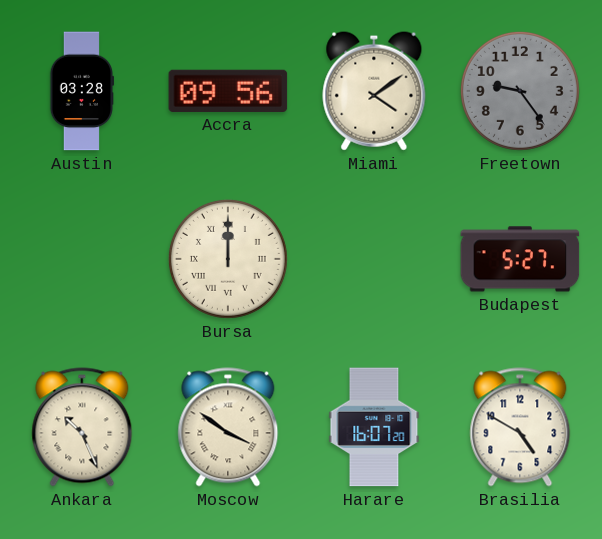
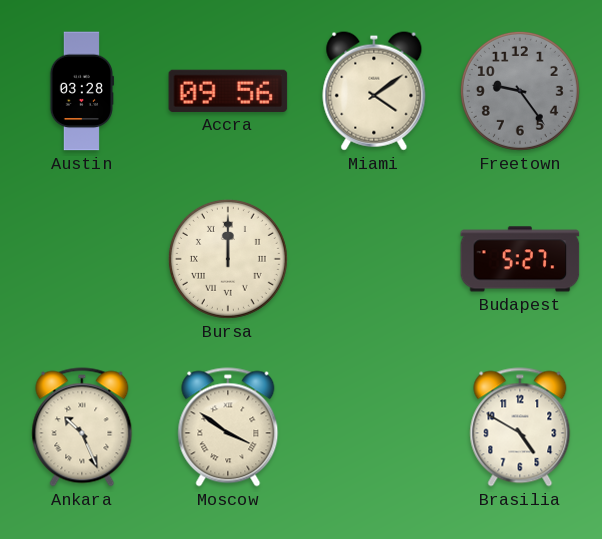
Harare: 16:07 -> none (374, 427)
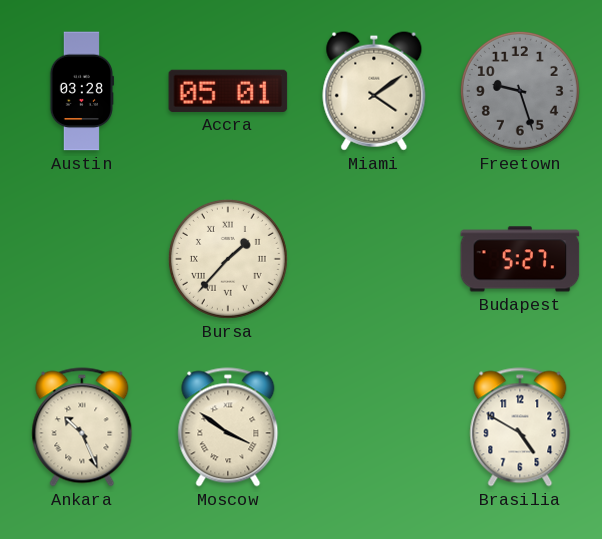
Accra: 09:56 -> 05:01 (228, 91)
Freetown: 9:24 -> 9:27 (520, 91)
Bursa: 12:00 -> 1:37 (228, 259)
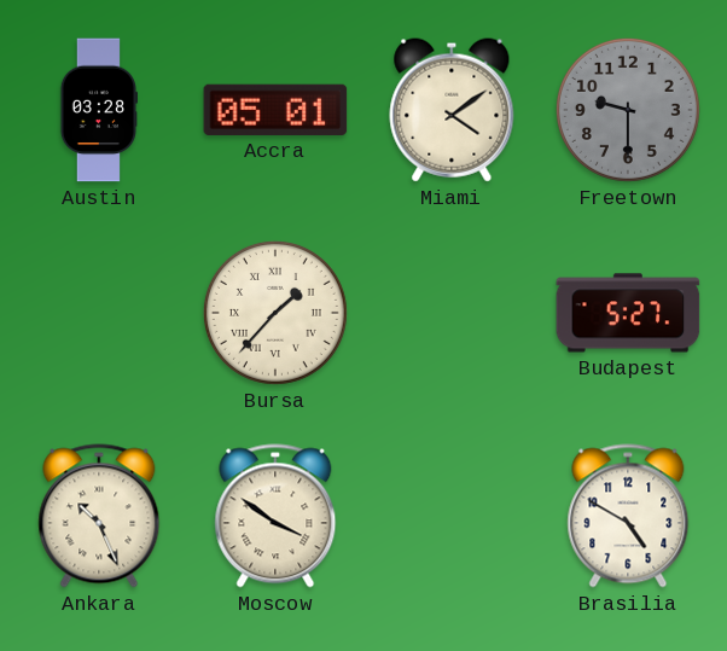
Freetown: 9:27 -> 9:30 (628, 110)
